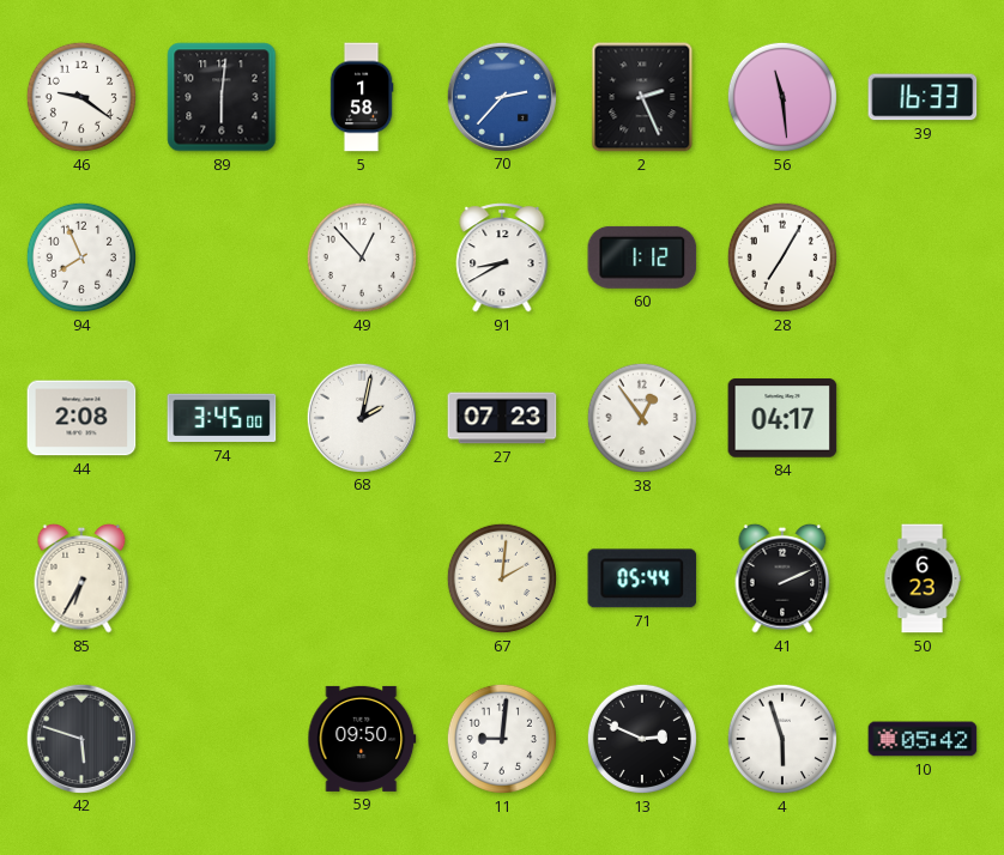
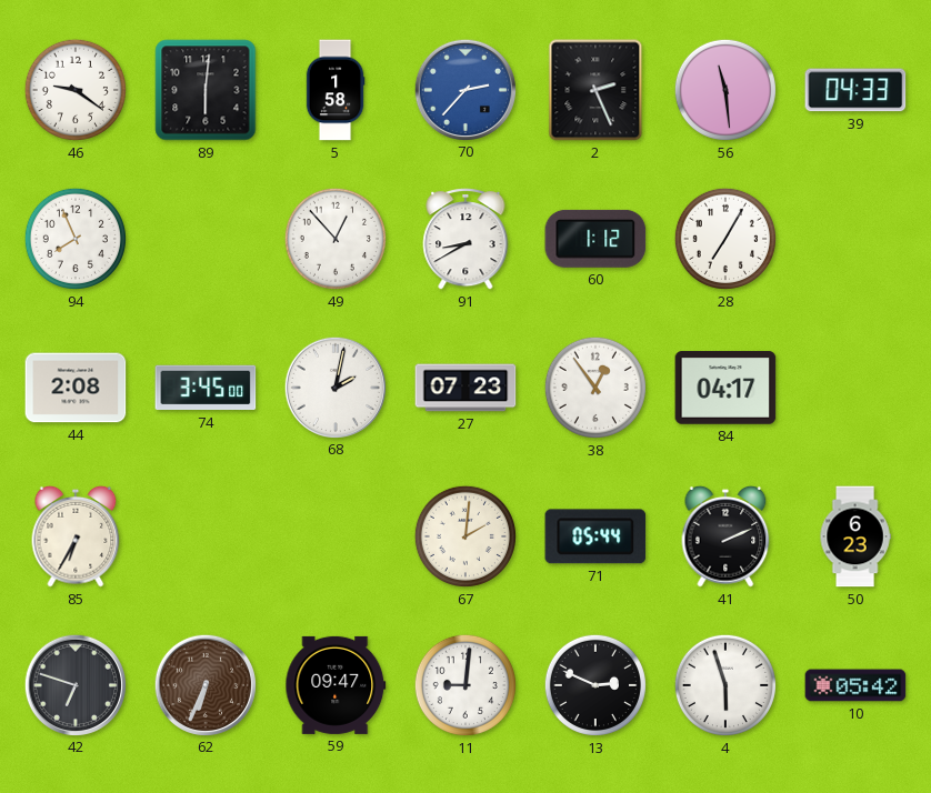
39: 16:33 -> 04:33 (855, 90)
42: 5:48 -> 6:48 (74, 684)
62: none -> 6:34 (204, 684)
59: 09:50 -> 09:47 (336, 685)
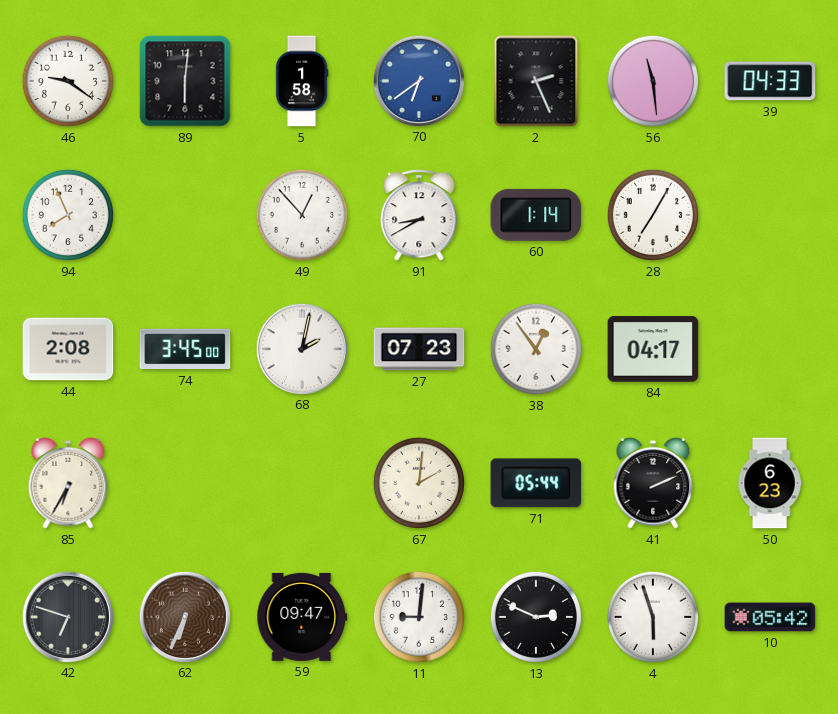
70: 2:37 -> 6:39 (418, 80)
60: 1:12 -> 1:14 (536, 215)
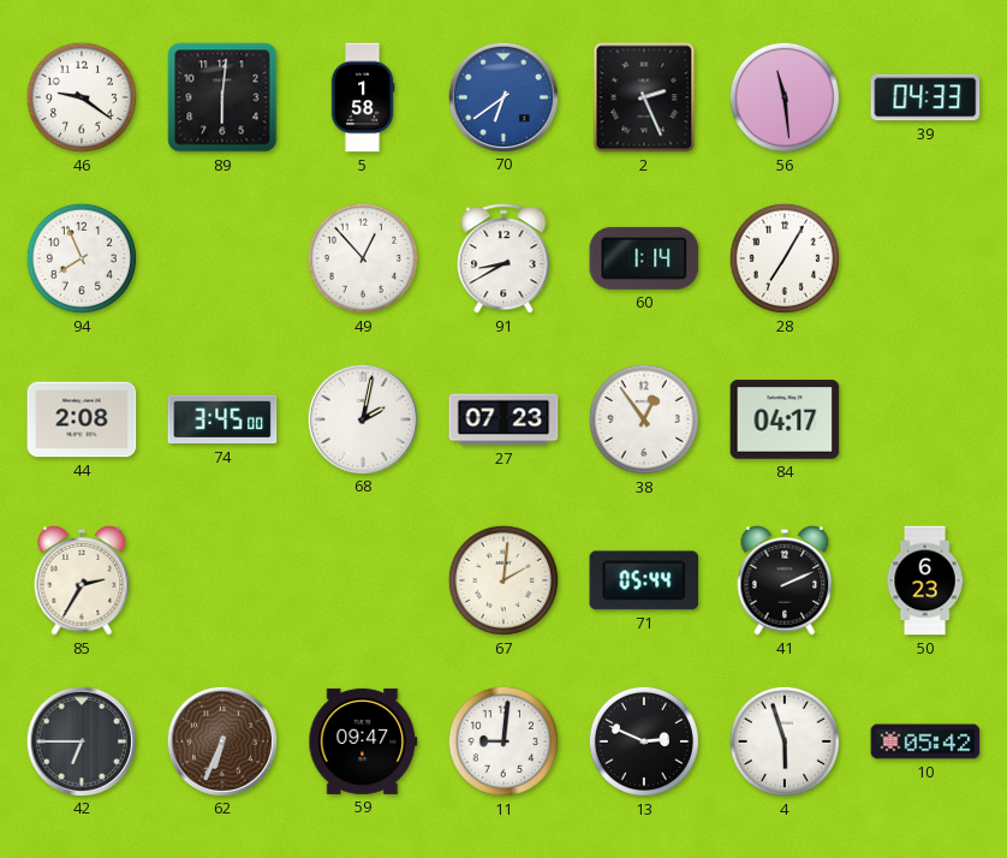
85: 6:35 -> 2:35 (82, 580)
42: 6:48 -> 6:45 (81, 740)
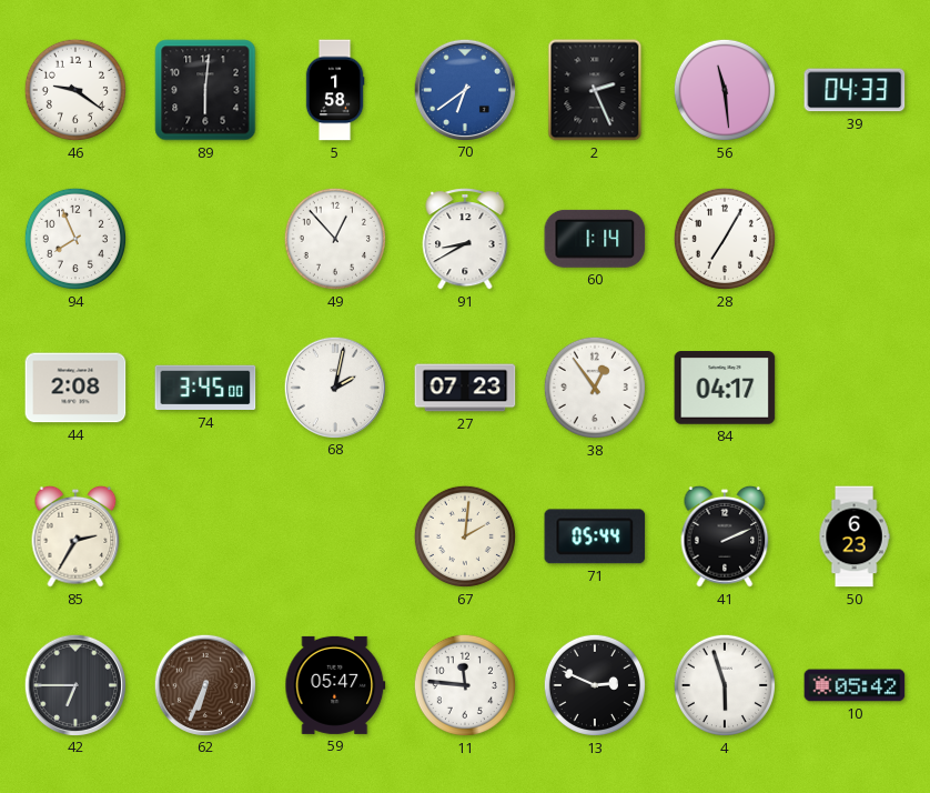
59: 09:47 -> 05:47 (335, 685)
11: 9:01 -> 11:46 (465, 685)
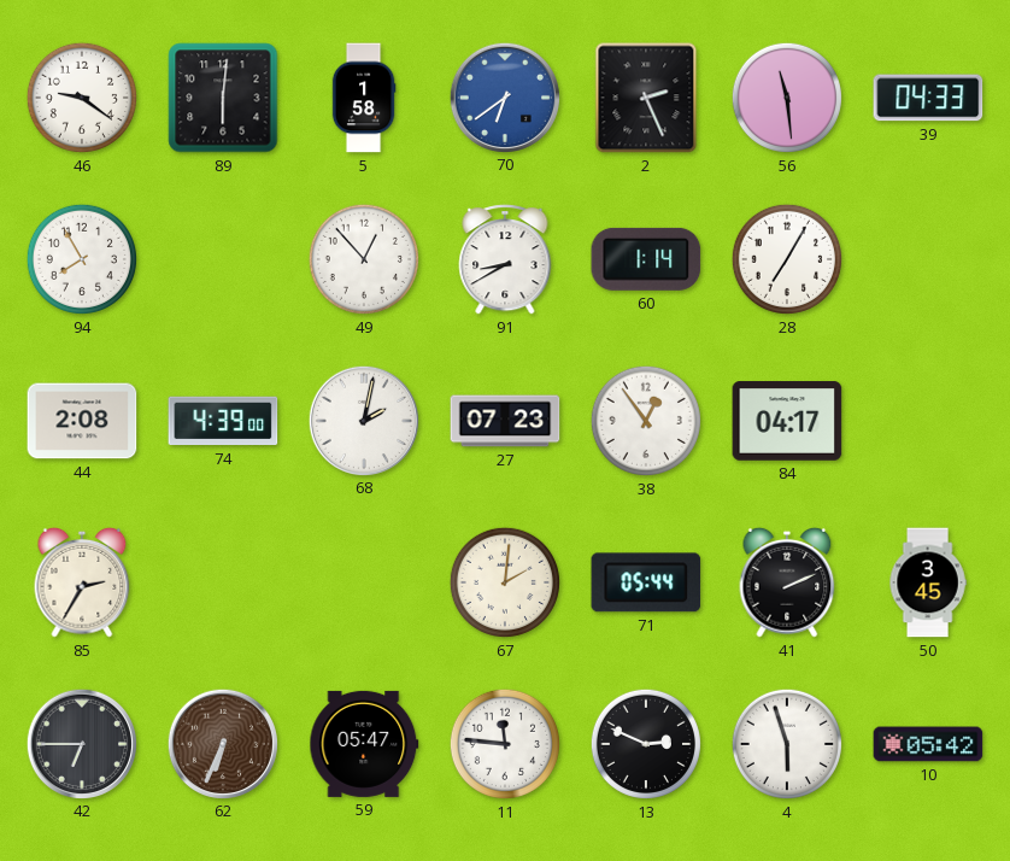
94: 7:56 -> 7:55 (82, 259)
74: 3:45 -> 4:39 (223, 421)
50: 6:23 -> 3:45 (928, 582)
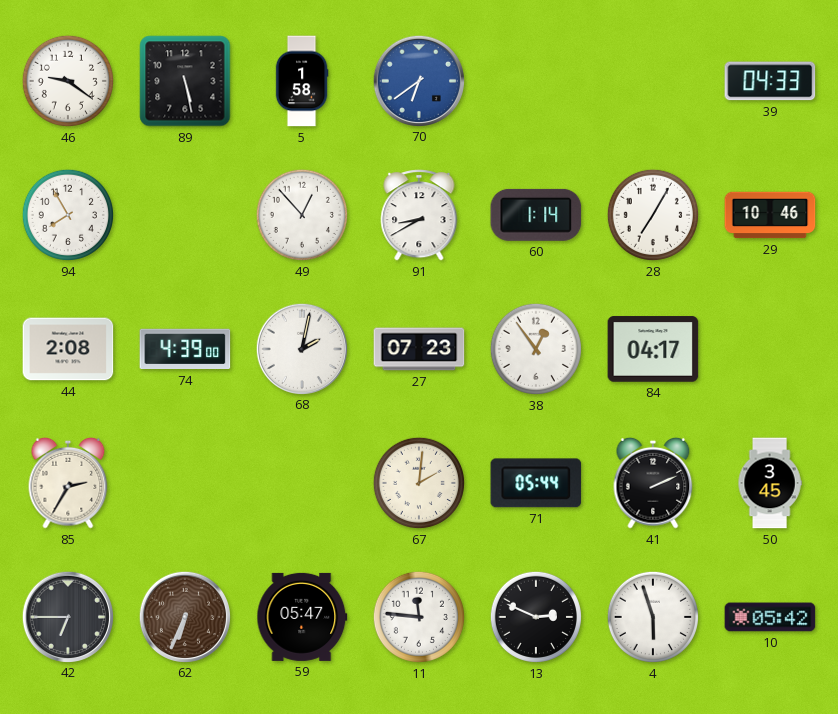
89: 6:01 -> 5:28 (185, 81)
2: 2:26 -> none (646, 98)
56: 11:29 -> none (787, 98)
29: none -> 10:46 (770, 215)
